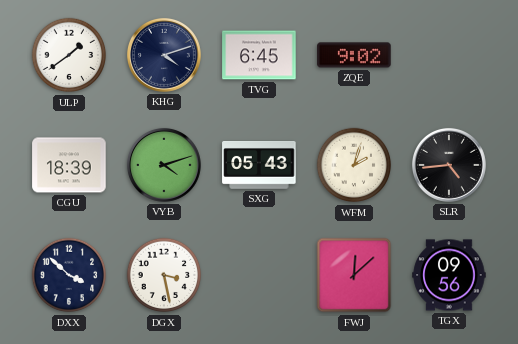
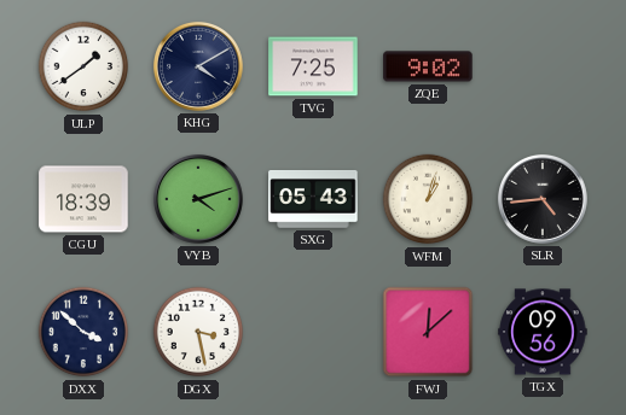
KHG: 4:12 -> 4:10 (198, 66)
TVG: 6:45 -> 7:25 (313, 66)
WFM: 2:03 -> 1:03 (428, 199)
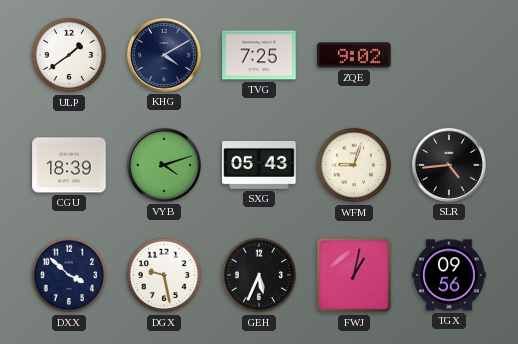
WFM: 1:03 -> 9:03 (354, 165)
DGX: 3:28 -> 9:28 (164, 275)
GEH: none -> 5:34 (259, 275)
FWJ: 12:08 -> 1:02 (354, 275)
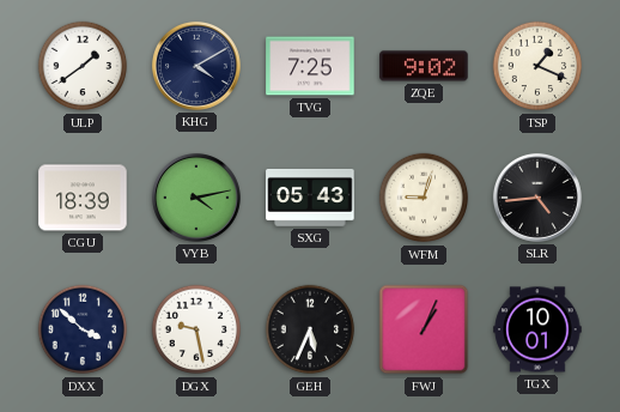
TSP: none -> 1:19 (537, 66)
VYB: 4:12 -> 4:13 (196, 198)
FWJ: 1:02 -> 1:04 (424, 329)
TGX: 09:56 -> 10:01 (537, 329)
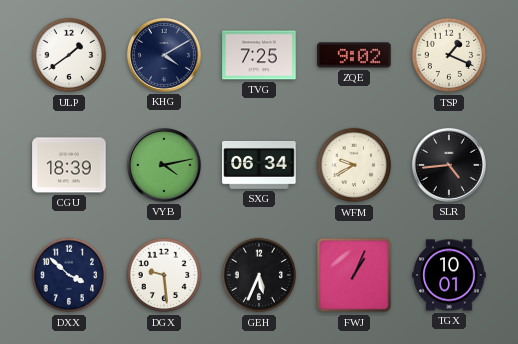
SXG: 05:43 -> 06:34 (259, 166)
WFM: 9:03 -> 9:40 (354, 165)
DGX: 9:28 -> 9:29 (164, 275)
